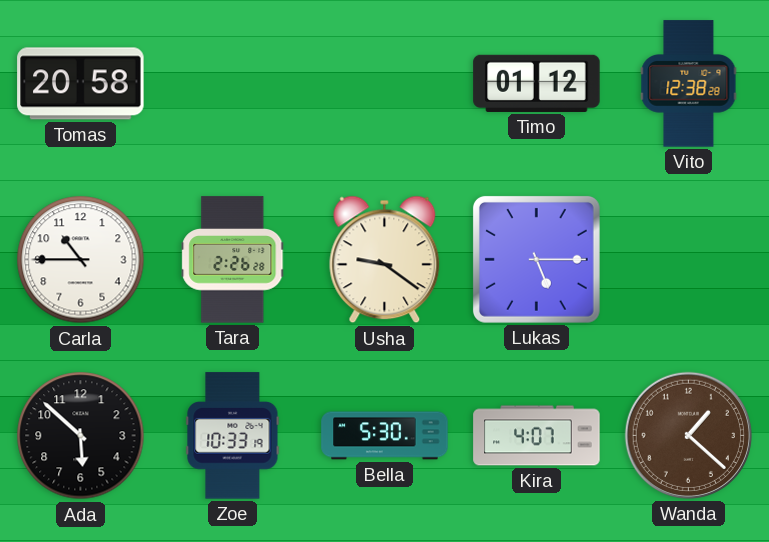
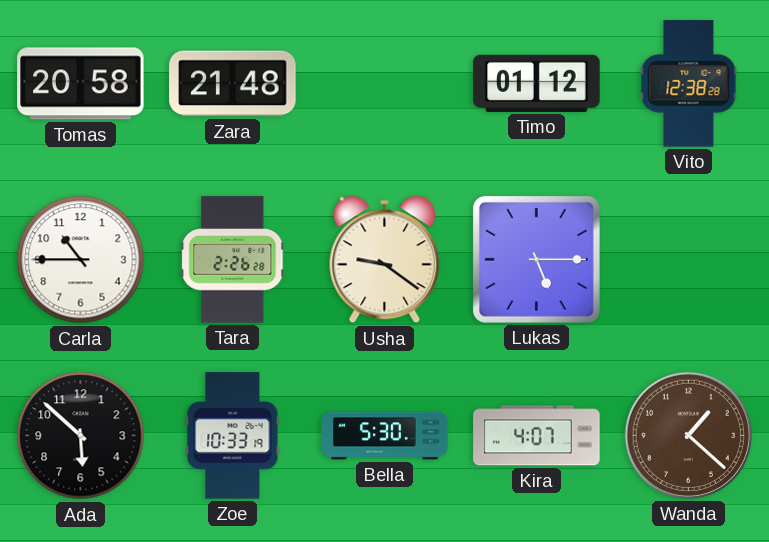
Zara: none -> 21:48 (233, 84)
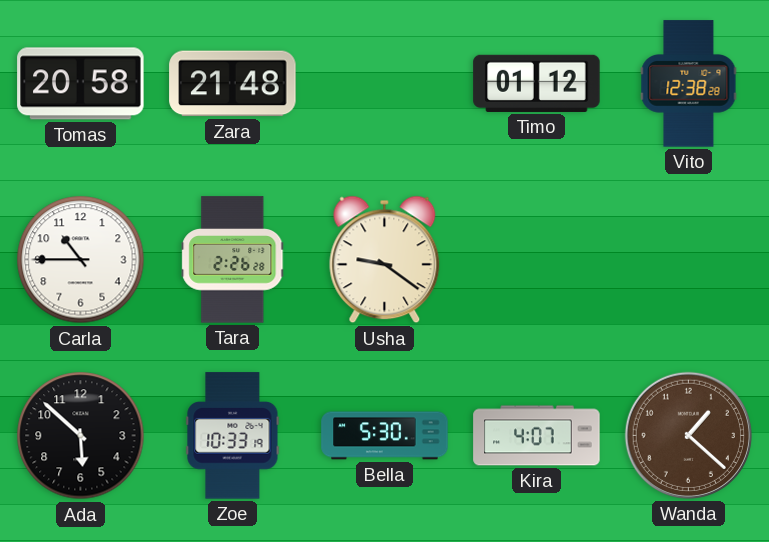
Lukas: 5:15 -> none (536, 259)
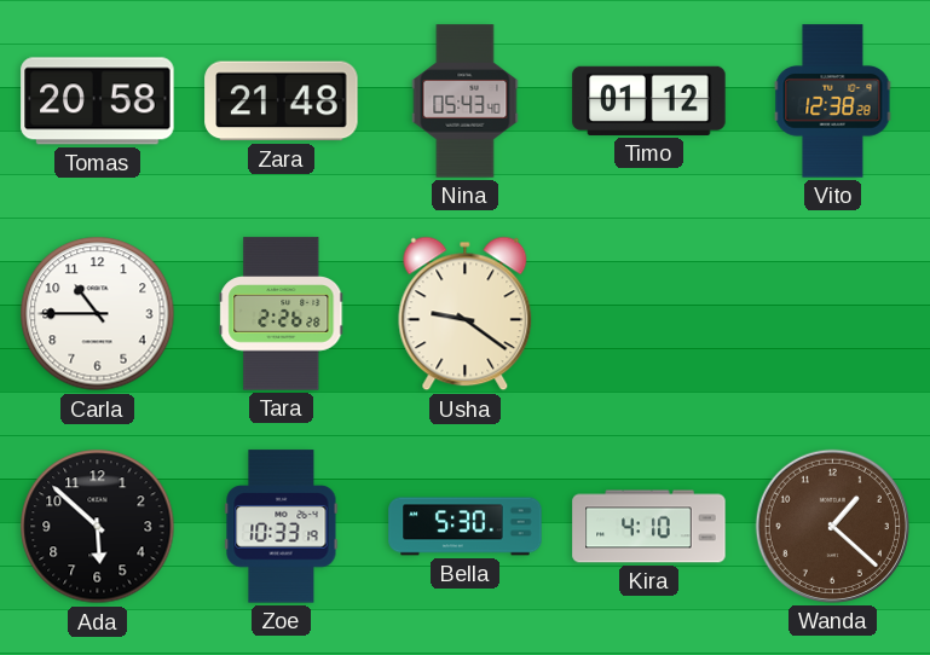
Nina: none -> 05:43 (466, 102)
Kira: 4:07 -> 4:10 (649, 527)
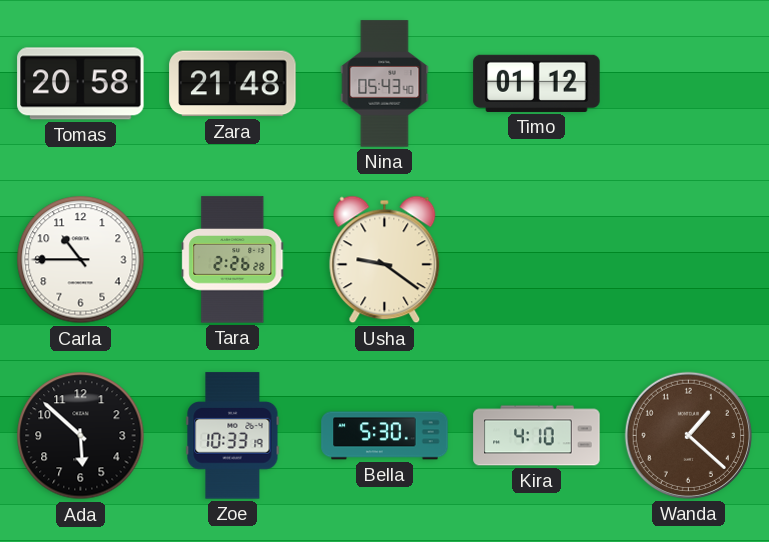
Vito: 12:38 -> none (833, 102)
